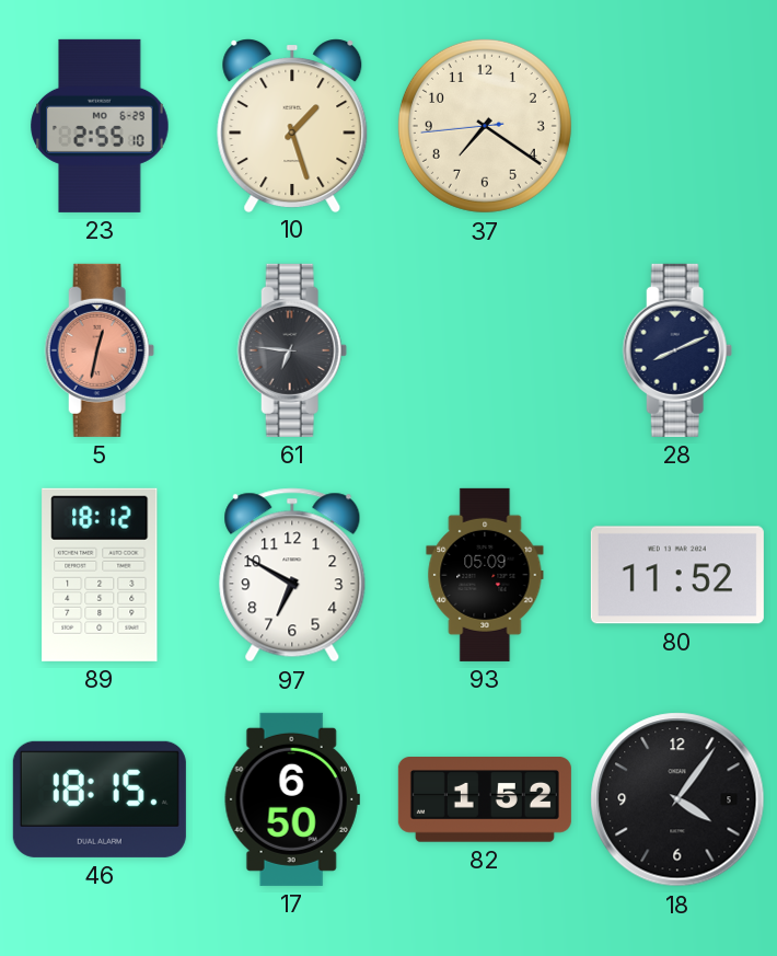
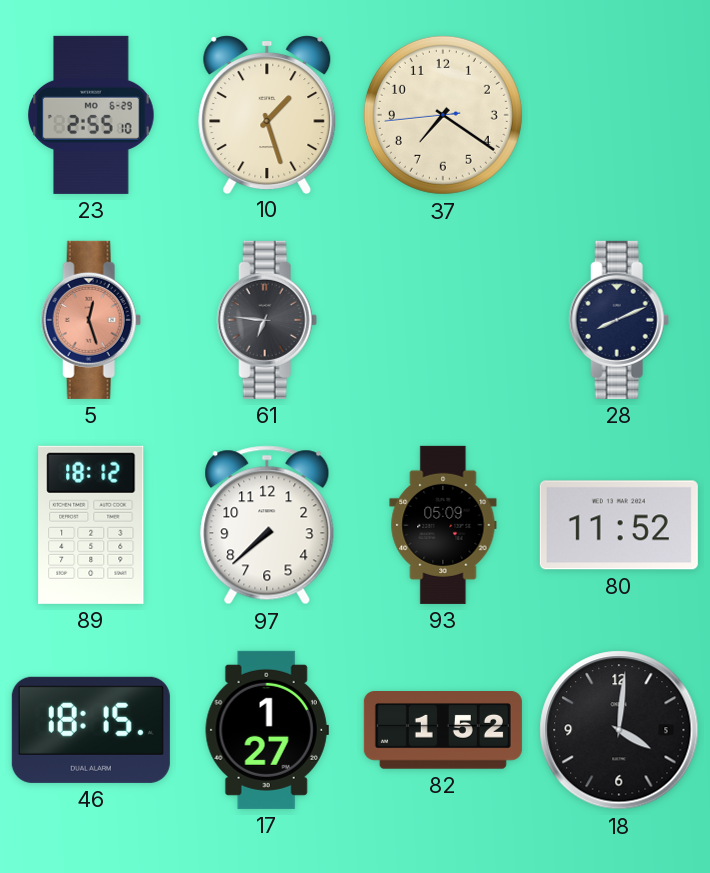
5: 12:32 -> 12:27 (91, 320)
97: 6:50 -> 7:38 (267, 525)
17: 6:50 -> 1:27 (267, 730)
18: 4:06 -> 4:01 (619, 730)
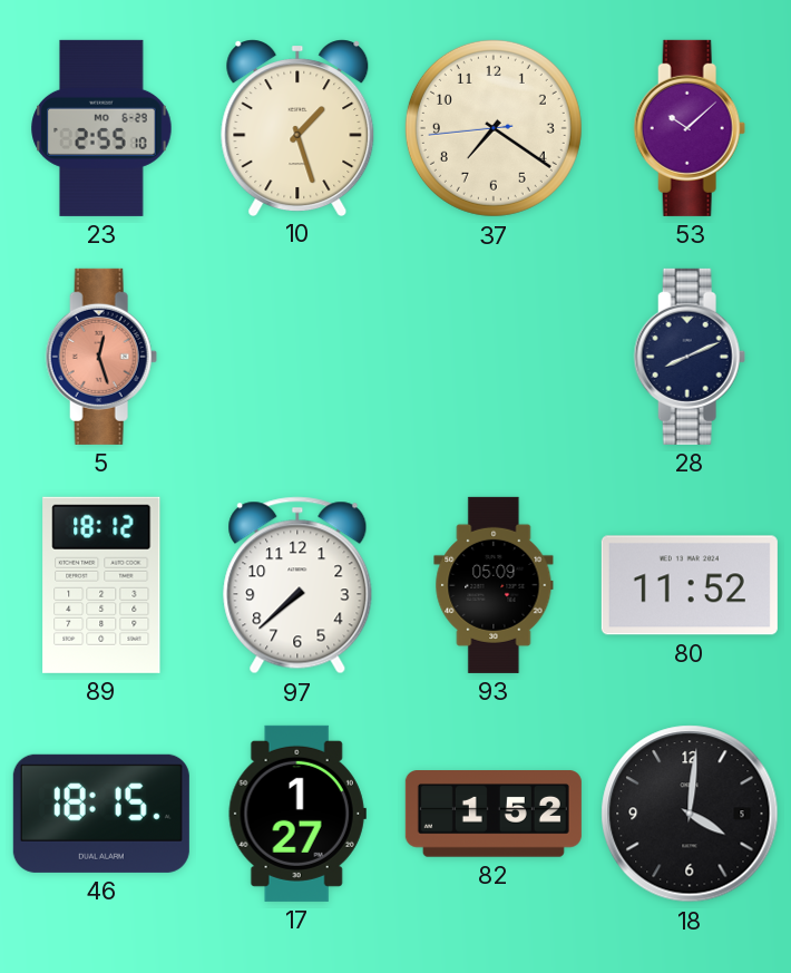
53: none -> 10:08 (690, 128)
61: 6:46 -> none (267, 320)
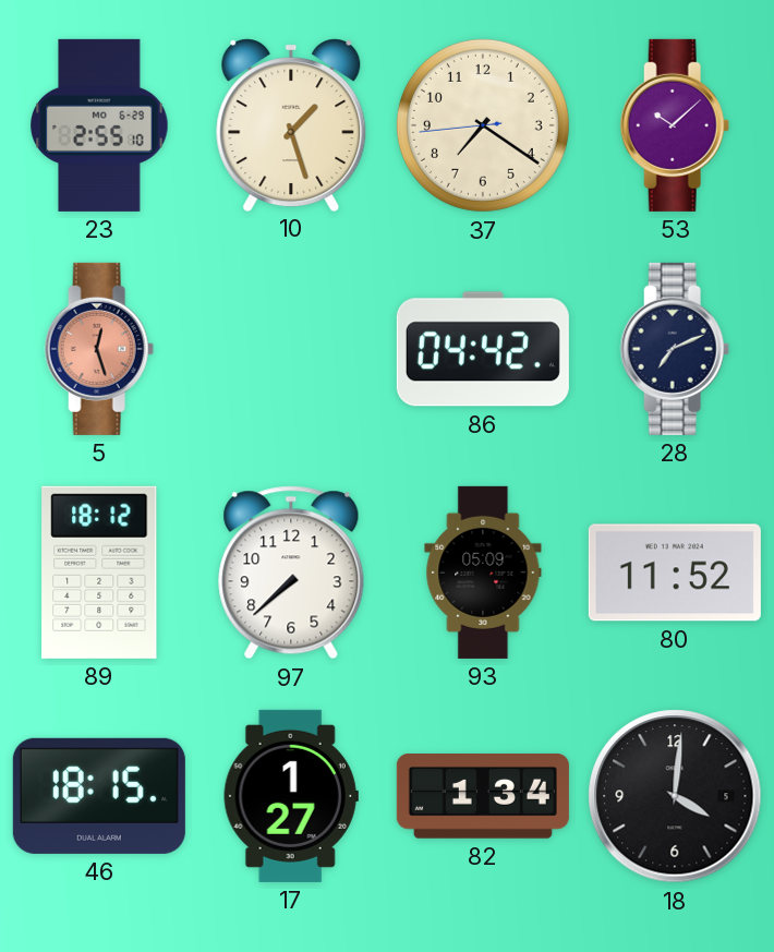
86: none -> 04:42 (483, 349)
28: 8:11 -> 7:11 (675, 349)
82: 1:52 -> 1:34 (483, 797)
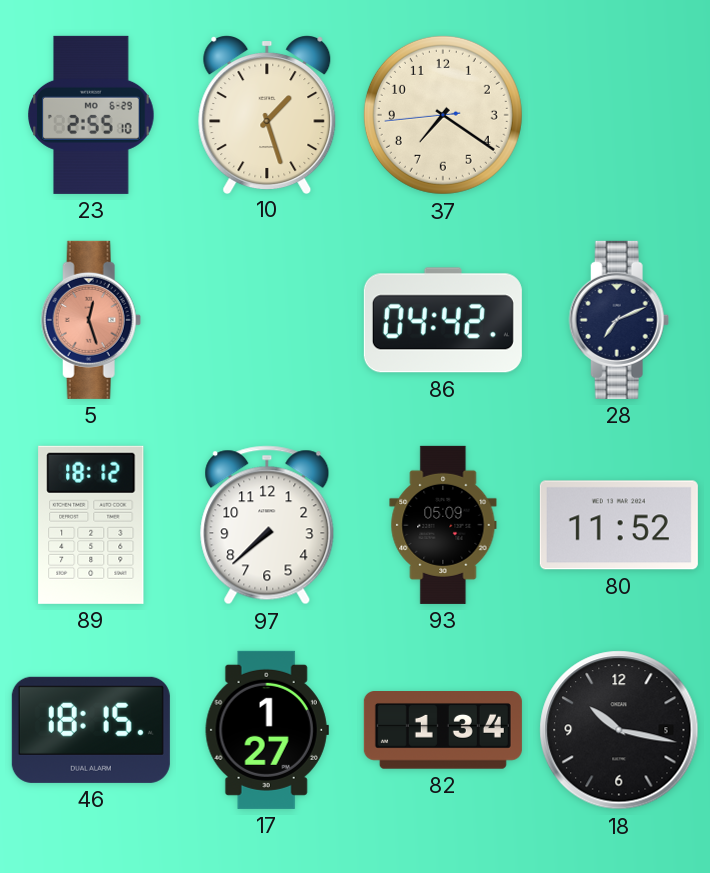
53: 10:08 -> none (675, 125)
18: 4:01 -> 10:17 (619, 730)
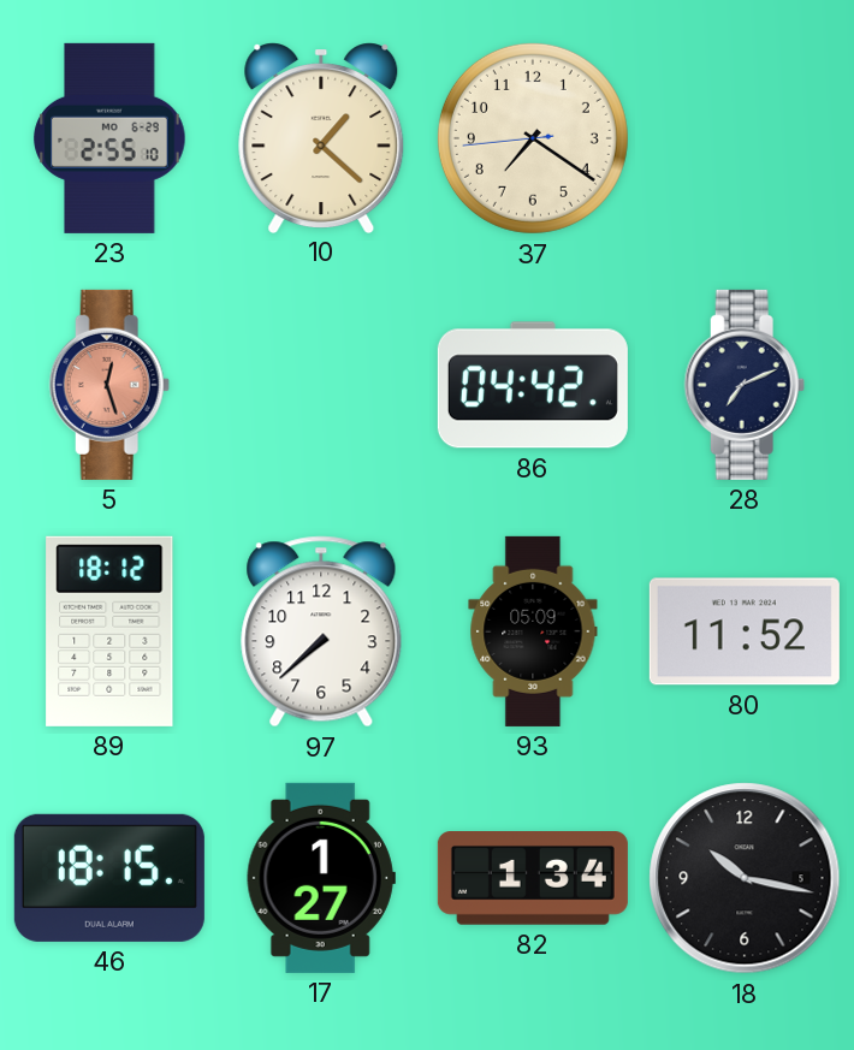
10: 1:27 -> 1:22 (321, 137)
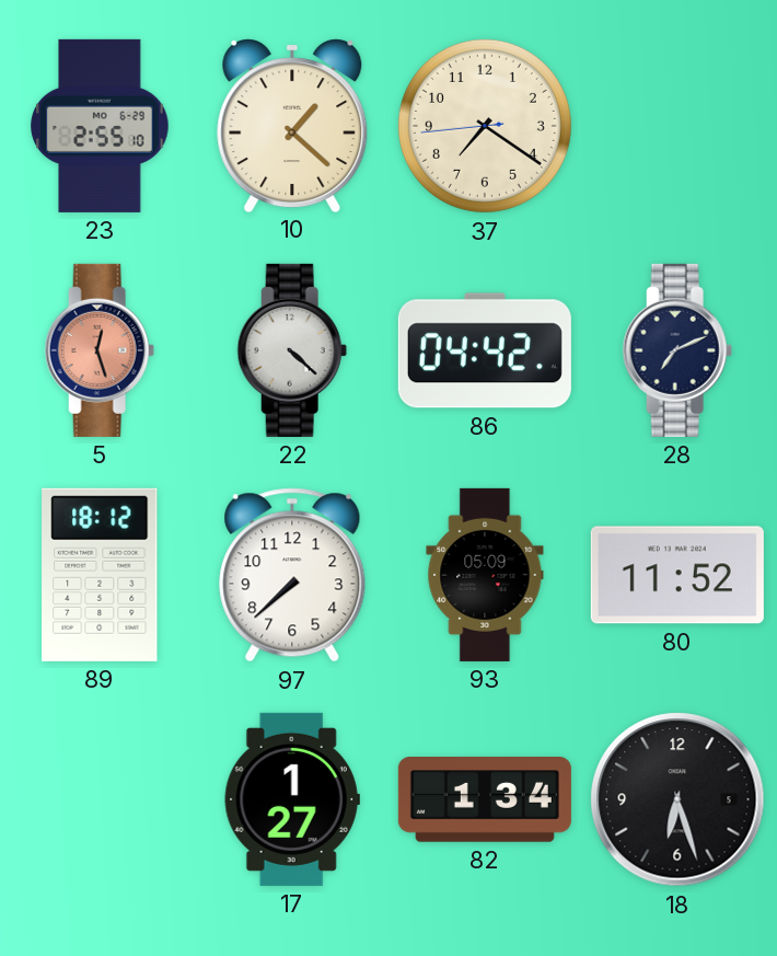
22: none -> 4:22 (292, 350)
46: 18:15 -> none (109, 878)
18: 10:17 -> 6:27 (677, 799)
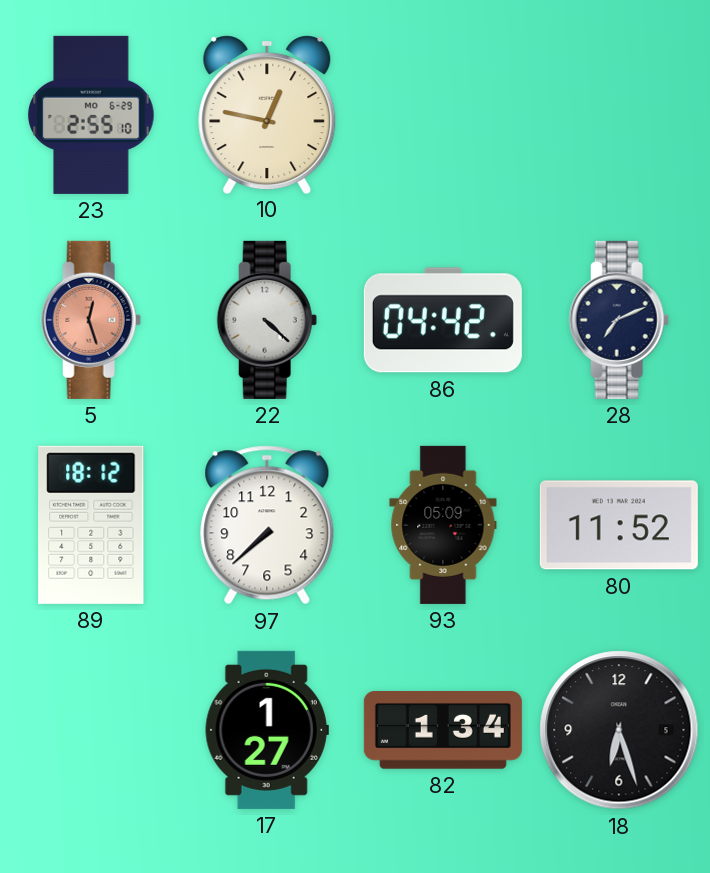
10: 1:22 -> 12:47 (267, 114)
37: 7:20 -> none (485, 126)
